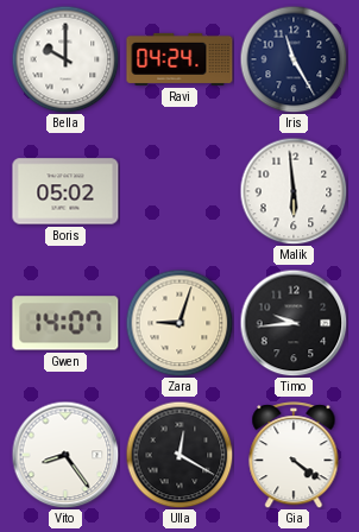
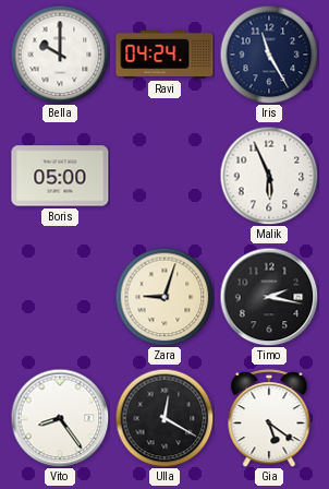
Boris: 05:02 -> 05:00 (60, 176)
Malik: 5:59 -> 5:56 (269, 176)
Gwen: 14:07 -> none (65, 323)
Timo: 9:44 -> 2:17 (269, 297)
Gia: 4:21 -> 5:21 (269, 418)
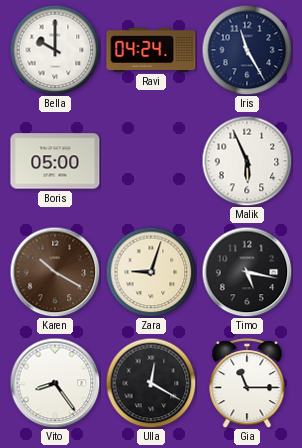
Karen: none -> 10:20 (55, 272)
Timo: 2:17 -> 5:17 (247, 272)
Gia: 5:21 -> 11:15 (247, 383)
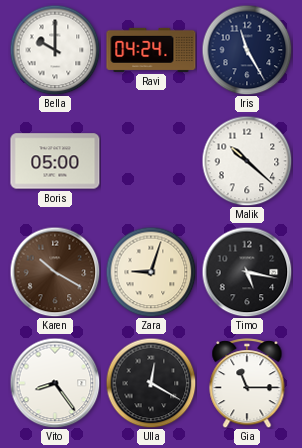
Malik: 5:56 -> 10:22 (247, 161)
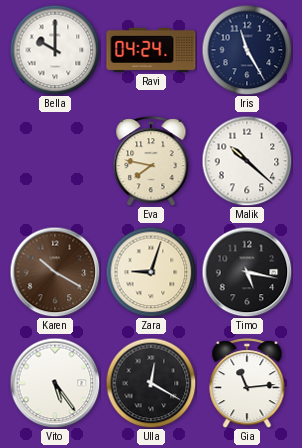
Boris: 05:00 -> none (55, 161)
Eva: none -> 7:47 (151, 161)
Vito: 8:24 -> 5:24 (55, 383)
Gia: 11:15 -> 11:14 (247, 383)
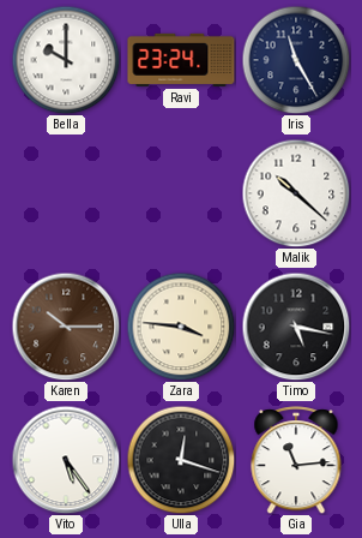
Ravi: 04:24 -> 23:24 (181, 60)
Eva: 7:47 -> none (151, 161)
Karen: 10:20 -> 10:15 (66, 327)
Zara: 9:03 -> 3:46 (181, 327)
Ulla: 12:20 -> 12:18 (181, 460)
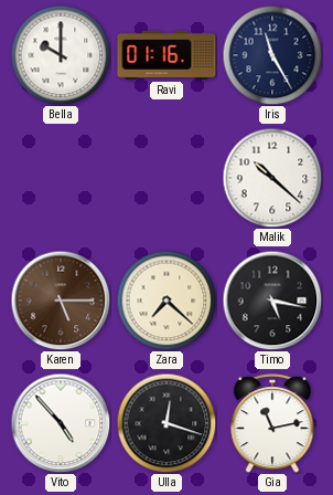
Ravi: 23:24 -> 01:16 (166, 55)
Karen: 10:15 -> 5:15 (61, 301)
Zara: 3:46 -> 7:22 (166, 301)
Vito: 5:24 -> 4:53 (61, 423)
Gia: 11:14 -> 11:13 (272, 423)
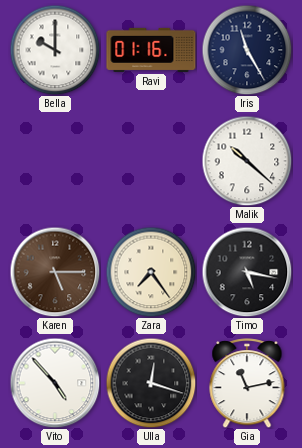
Zara: 7:22 -> 7:24 (151, 272)
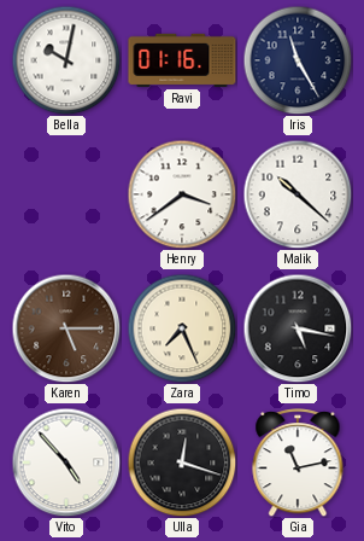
Bella: 10:00 -> 10:02 (66, 60)
Henry: none -> 3:39 (182, 194)
Zara: 7:24 -> 7:26 (182, 328)
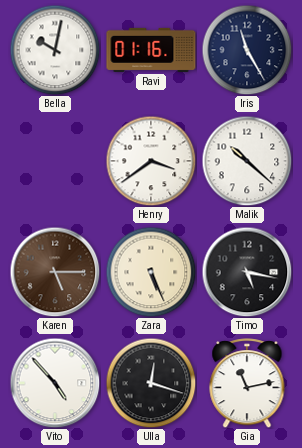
Zara: 7:26 -> 5:26 (151, 272)
